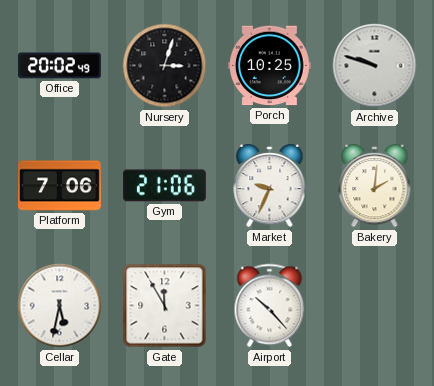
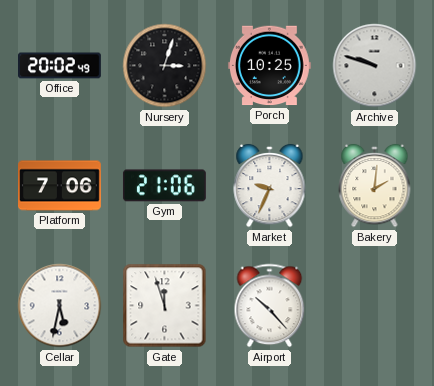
Gate: 11:55 -> 11:57 (165, 306)
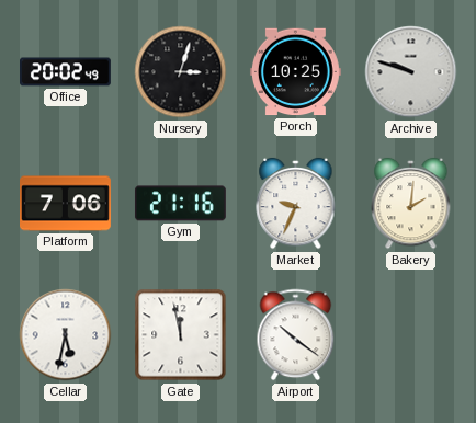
Gym: 21:06 -> 21:16 (180, 204)
Gate: 11:57 -> 11:58 (181, 335)
Airport: 10:23 -> 10:21 (296, 335)
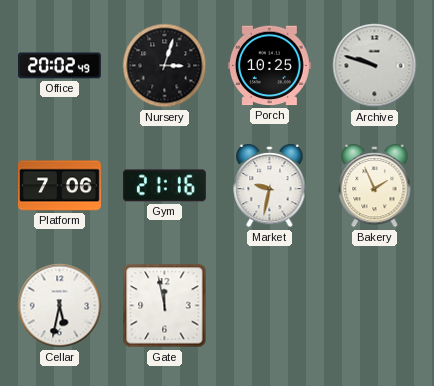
Market: 9:34 -> 9:32 (270, 186)
Bakery: 2:01 -> 1:56 (375, 186)
Airport: 10:21 -> none (296, 335)
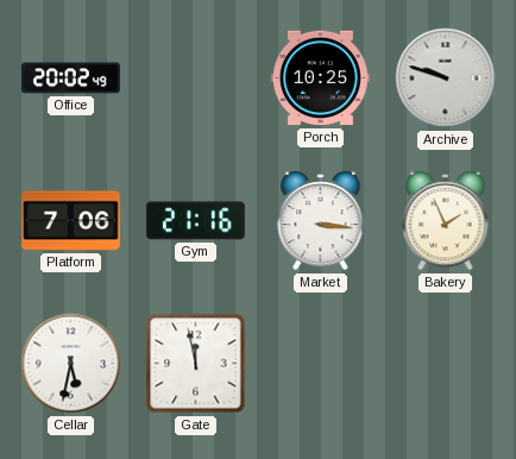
Nursery: 3:03 -> none (165, 66)
Market: 9:32 -> 3:16 (321, 221)
